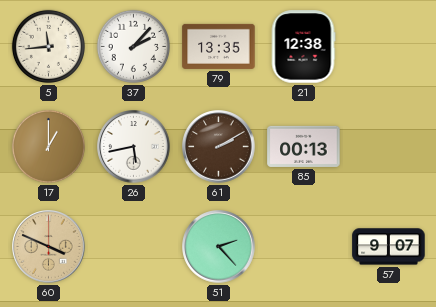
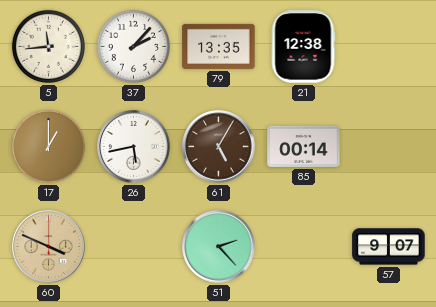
61: 2:10 -> 5:05 (219, 147)
85: 00:13 -> 00:14 (304, 146)
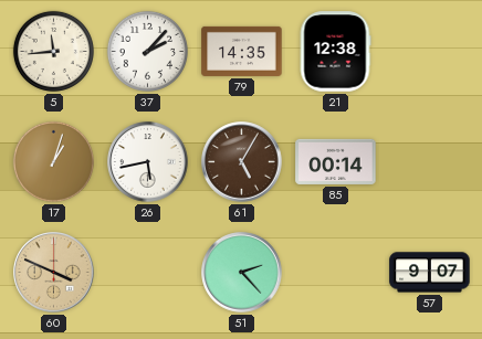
79: 13:35 -> 14:35 (242, 51)
17: 1:00 -> 1:03 (53, 161)
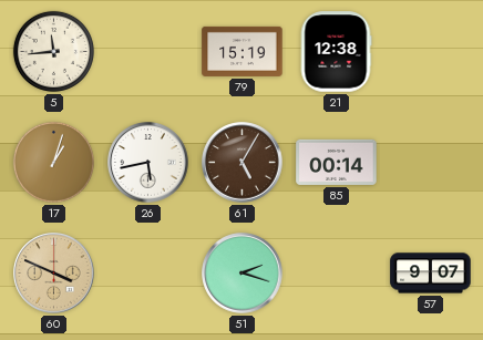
37: 2:07 -> none (147, 51)
79: 14:35 -> 15:19 (243, 51)
51: 2:23 -> 2:18 (243, 274)
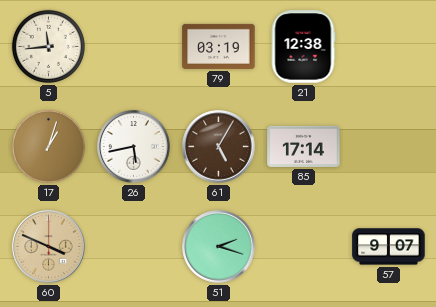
79: 15:19 -> 03:19 (219, 46)
85: 00:14 -> 17:14 (304, 146)
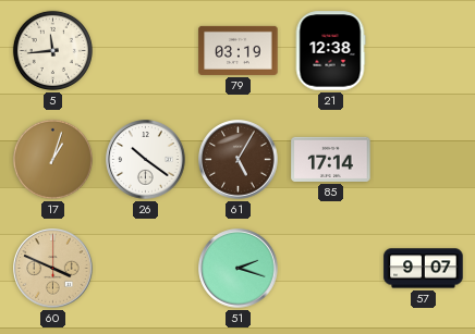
26: 5:43 -> 10:21 (146, 160)
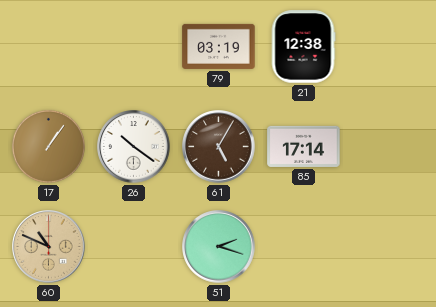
5: 11:44 -> none (52, 50)
17: 1:03 -> 1:06 (48, 146)
60: 3:49 -> 10:49 (49, 247)
57: 9:07 -> none (424, 269)
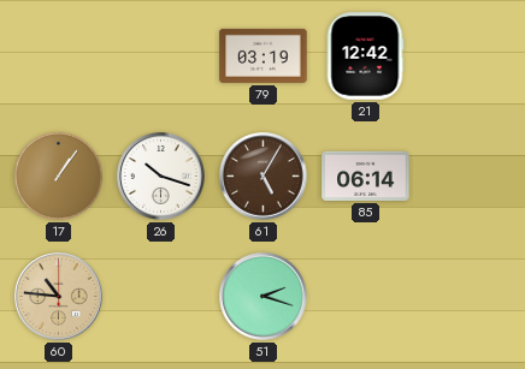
21: 12:38 -> 12:42 (365, 56)
26: 10:21 -> 10:18 (161, 177)
85: 17:14 -> 06:14 (366, 175)
60: 10:49 -> 10:46 (59, 297)
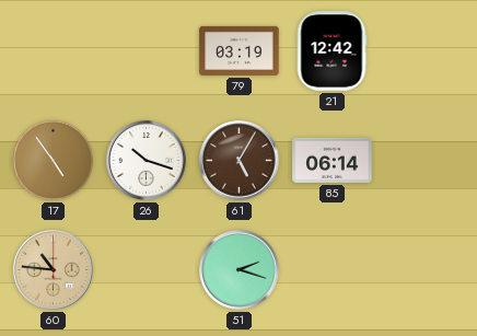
17: 1:06 -> 4:54 (53, 160)
